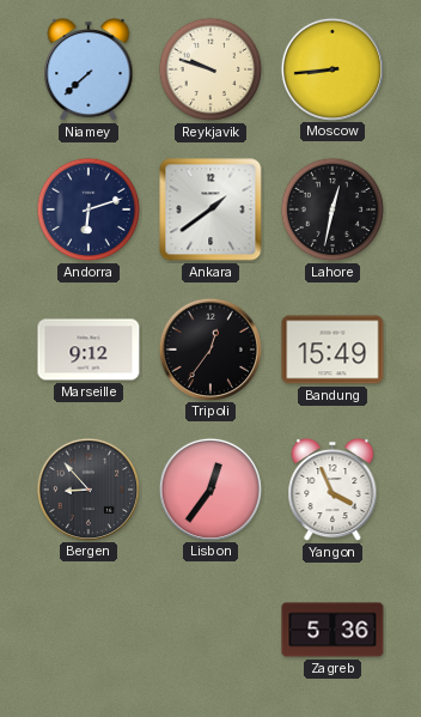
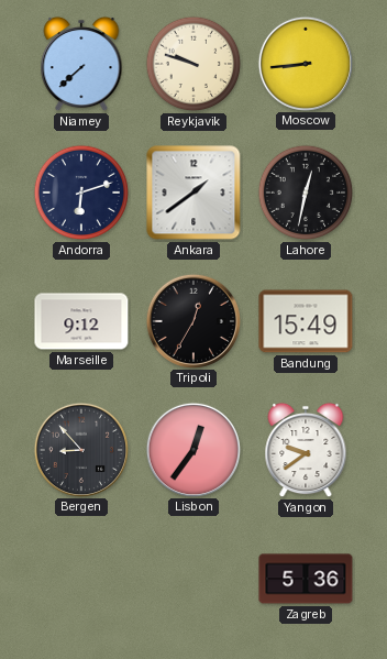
Tripoli: 12:36 -> 12:35 (192, 320)
Yangon: 3:56 -> 9:39 (306, 450)
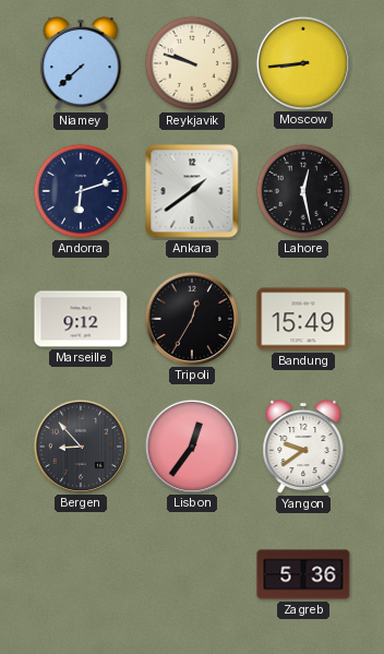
Lahore: 12:32 -> 12:28 (303, 191)
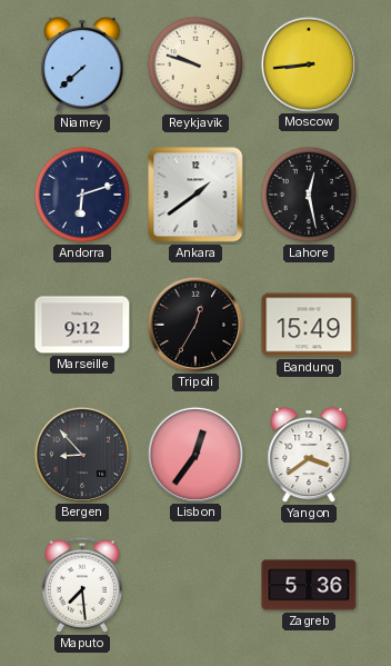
Yangon: 9:39 -> 3:39 (309, 455)
Maputo: none -> 7:29 (82, 585)
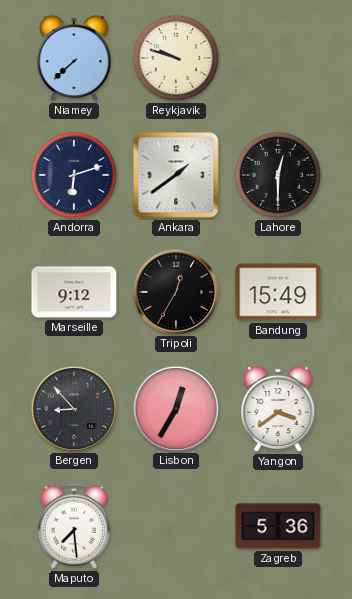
Moscow: 8:44 -> none (308, 63)
Lahore: 12:28 -> 12:30 (278, 175)
Lisbon: 12:36 -> 12:35 (175, 408)
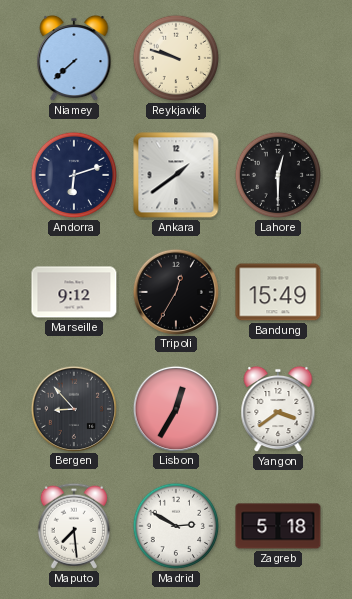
Madrid: none -> 2:50 (176, 526)
Zagreb: 5:36 -> 5:18 (278, 526)
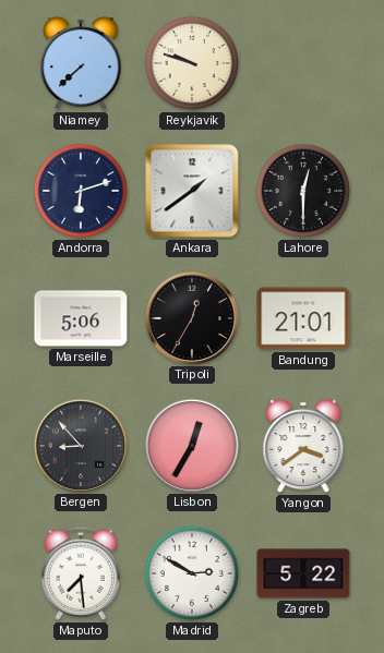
Marseille: 9:12 -> 5:06 (81, 318)
Bandung: 15:49 -> 21:01 (303, 318)
Zagreb: 5:18 -> 5:22 (303, 573)
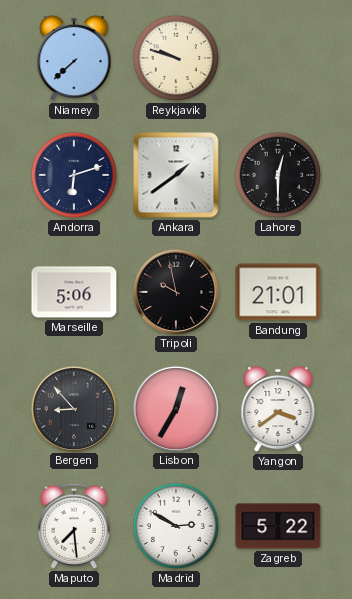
Tripoli: 12:35 -> 9:58 (175, 291)
